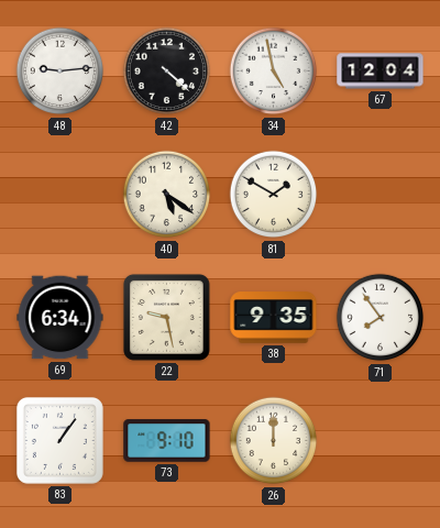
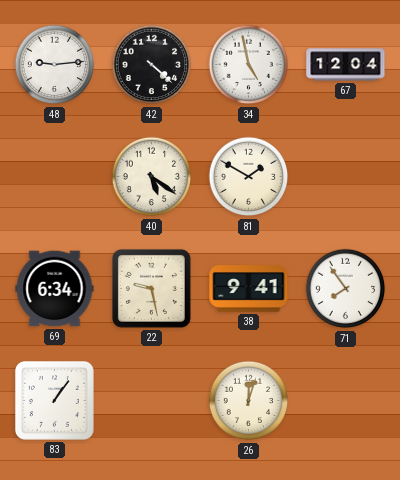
38: 9:35 -> 9:41 (249, 289)
73: 9:10 -> none (167, 441)
26: 12:00 -> 12:03 (249, 401)
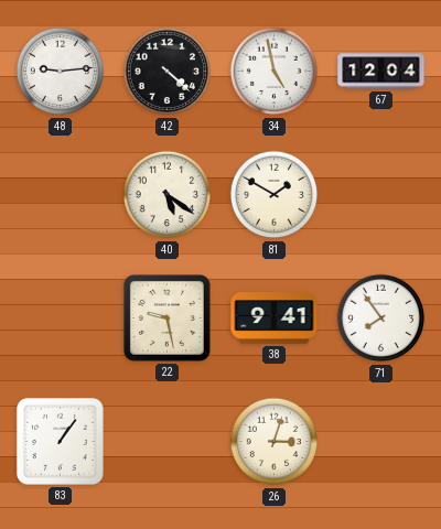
69: 6:34 -> none (55, 289)
26: 12:03 -> 3:03 (275, 442)
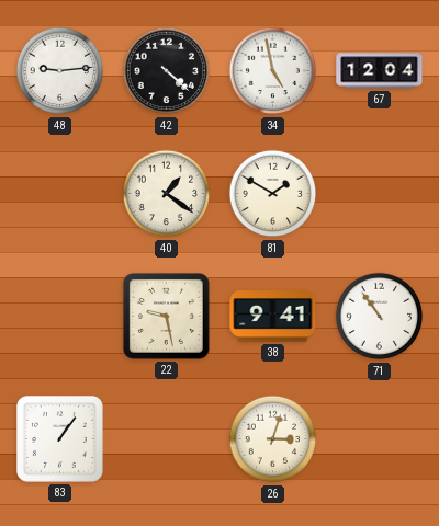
40: 5:21 -> 1:21 (167, 194)
71: 7:54 -> 10:54 (380, 317)
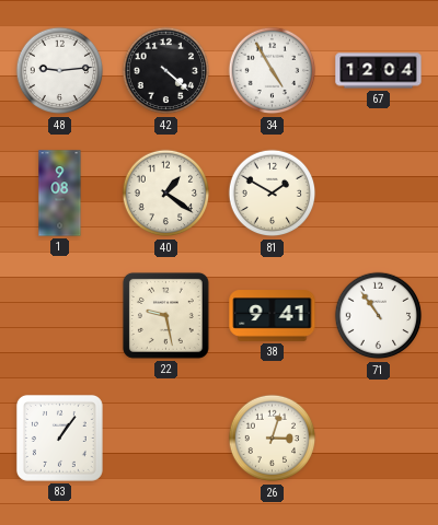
34: 4:58 -> 4:55 (273, 71)
1: none -> 9:08 (60, 194)
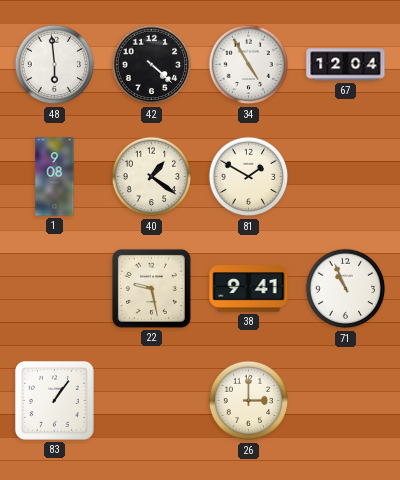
48: 9:14 -> 5:59 (55, 65)
71: 10:54 -> 10:56 (346, 289)
26: 3:03 -> 3:00 (249, 401)
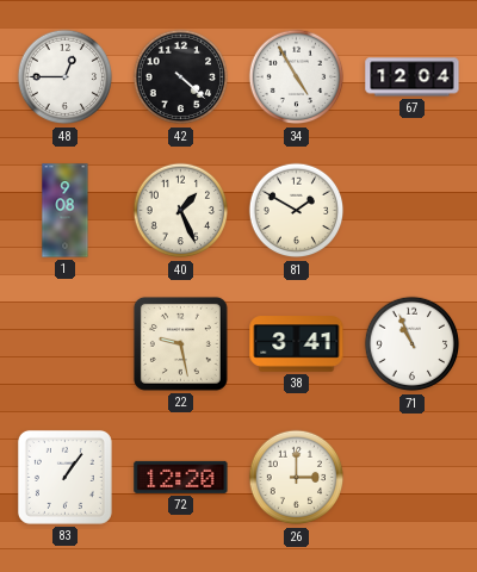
48: 5:59 -> 12:45 (66, 77)
40: 1:21 -> 1:26 (181, 211)
38: 9:41 -> 3:41 (297, 344)
72: none -> 12:20 (181, 477)
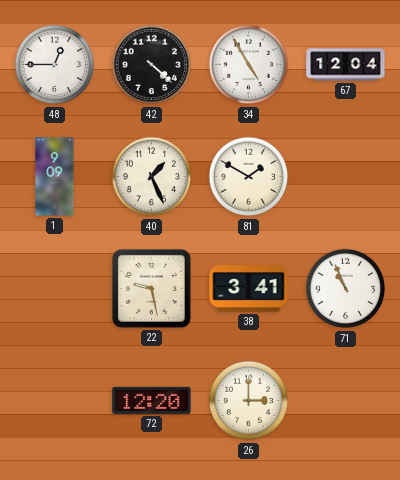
1: 9:08 -> 9:09 (55, 177)
83: 1:06 -> none (64, 477)
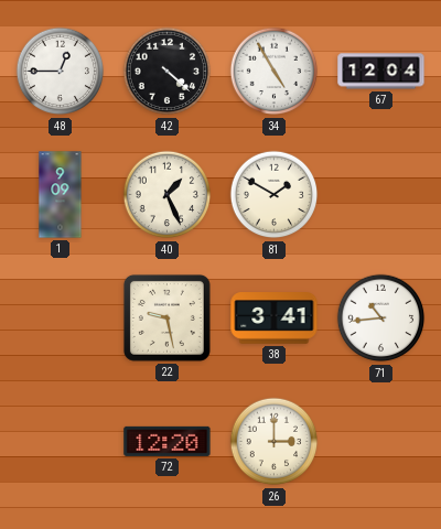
71: 10:56 -> 10:44 (381, 319)
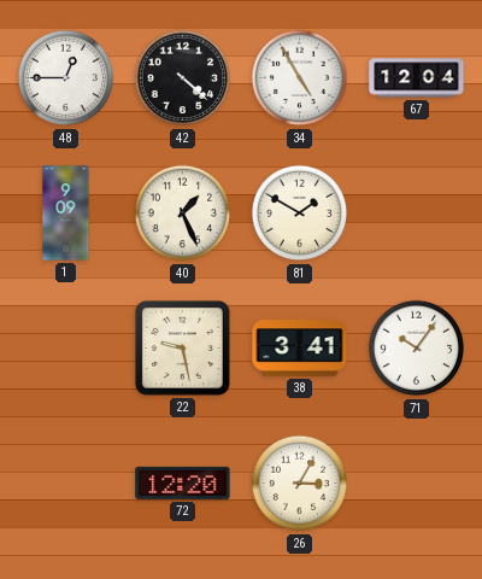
71: 10:44 -> 10:06 (417, 349)
26: 3:00 -> 3:05 (300, 484)
